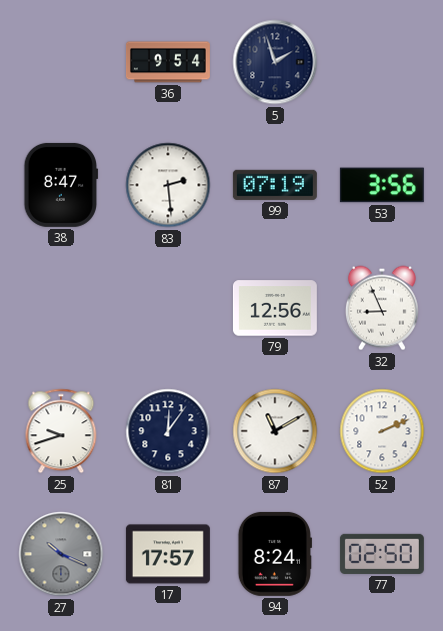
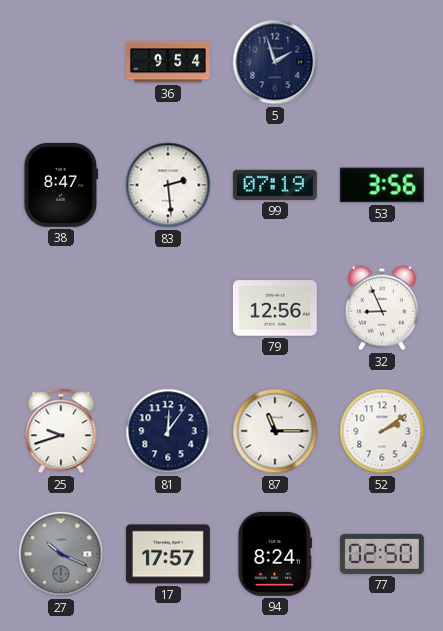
87: 11:10 -> 11:15 (275, 431)
52: 2:11 -> 2:09 (382, 431)
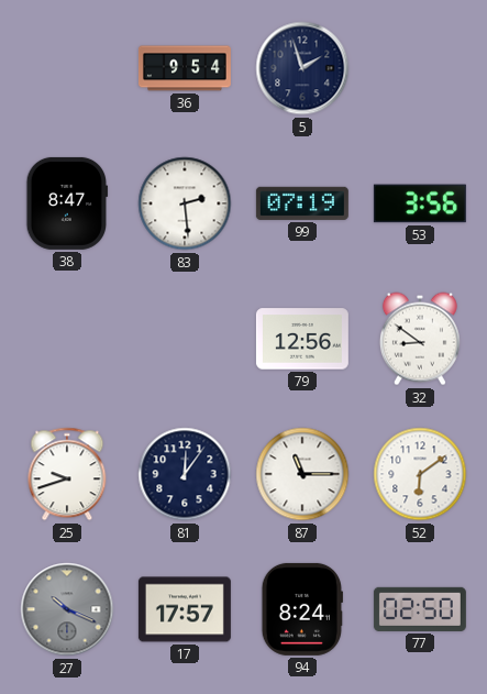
32: 8:56 -> 8:51 (420, 339)
52: 2:09 -> 6:09 (420, 474)
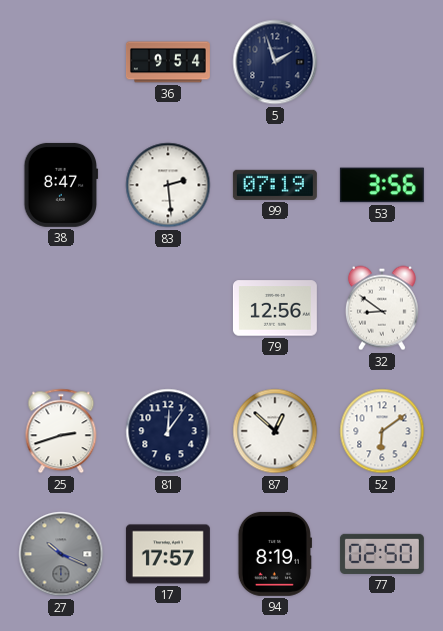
25: 9:42 -> 2:42 (61, 431)
87: 11:15 -> 12:52 (275, 431)
94: 8:24 -> 8:19 (275, 554)
